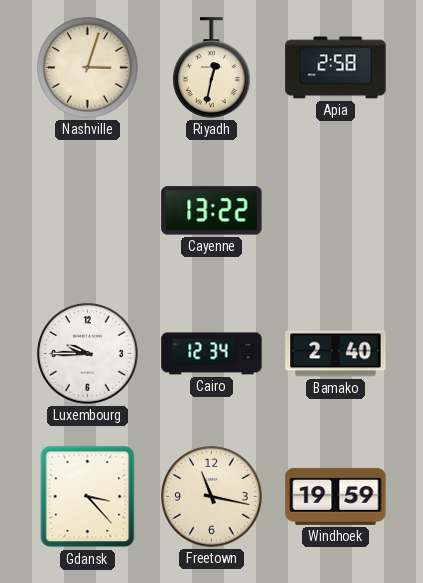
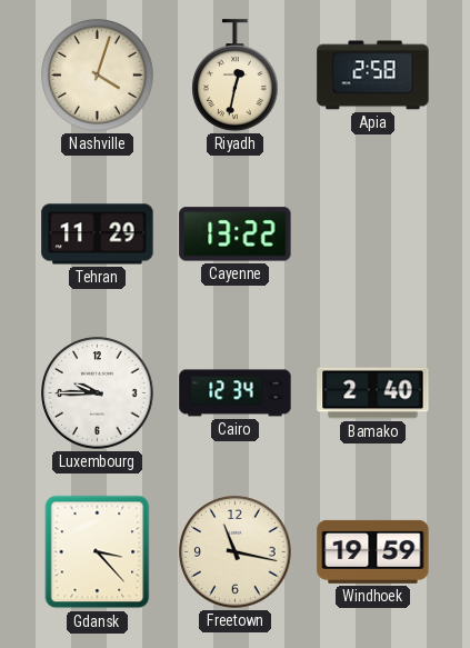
Nashville: 3:03 -> 4:03 (98, 76)
Tehran: none -> 11:29 (98, 235)
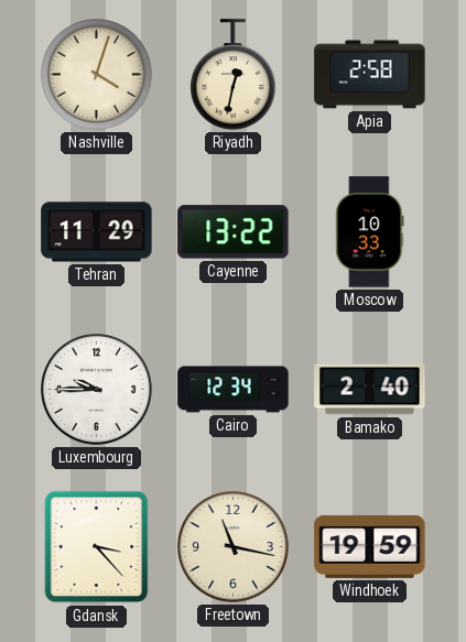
Moscow: none -> 10:33 (370, 232)
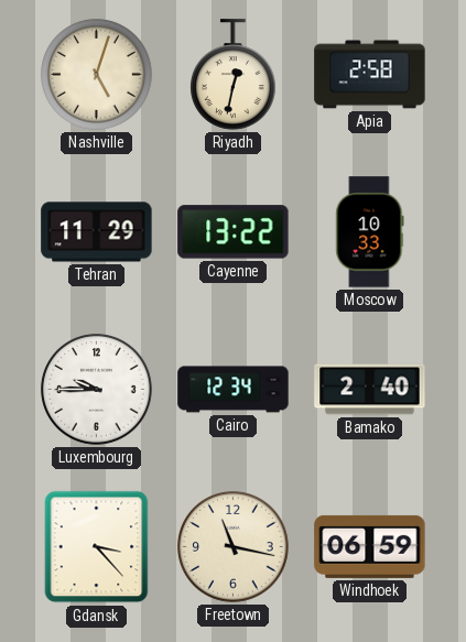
Nashville: 4:03 -> 5:03 (97, 75)
Windhoek: 19:59 -> 06:59 (370, 546)
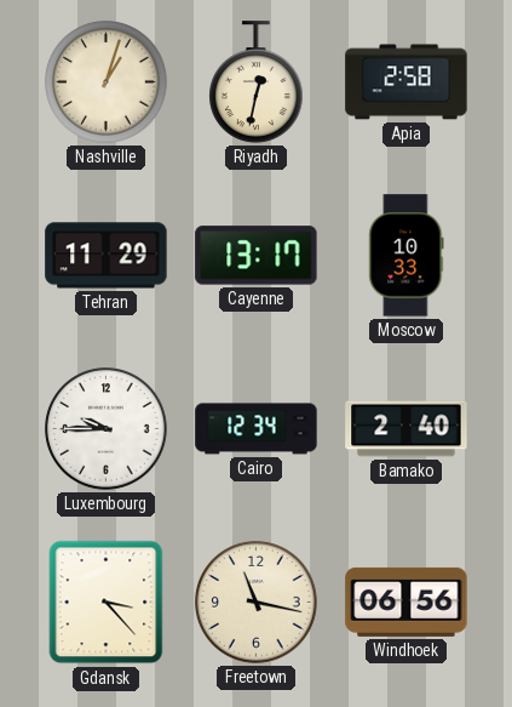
Nashville: 5:03 -> 1:03 (107, 82)
Cayenne: 13:22 -> 13:17 (257, 256)
Windhoek: 06:59 -> 06:56 (407, 601)
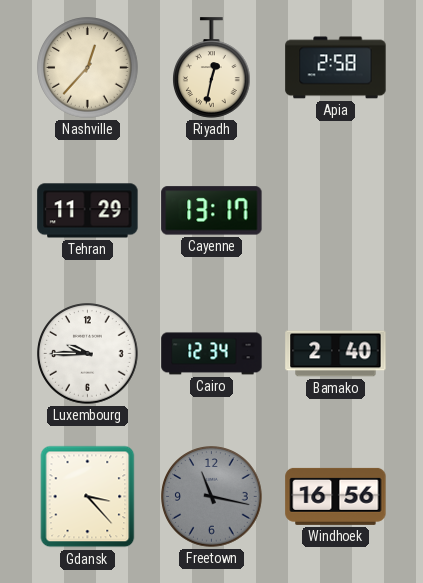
Nashville: 1:03 -> 12:37 (88, 68)
Moscow: 10:33 -> none (407, 256)
Freetown dial: cream -> grey (212, 497)
Windhoek: 06:56 -> 16:56 (336, 496)
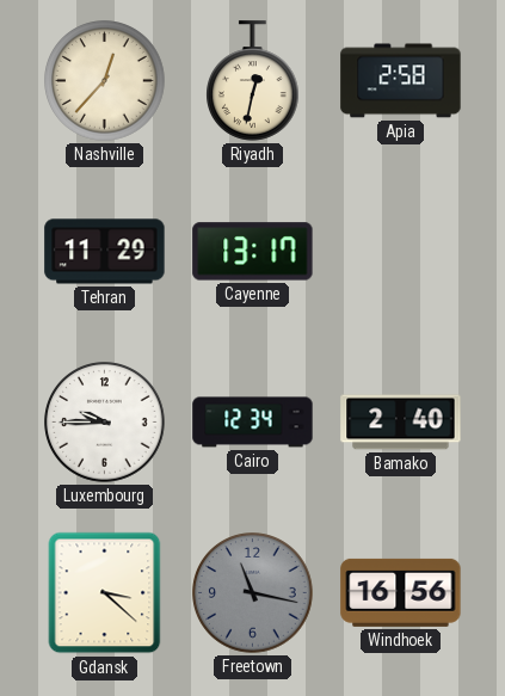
Gdansk: 3:23 -> 3:22 (105, 593)
